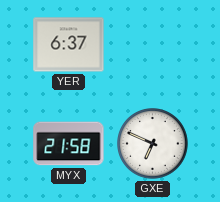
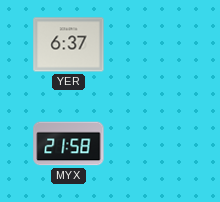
GXE: 6:49 -> none (153, 144)
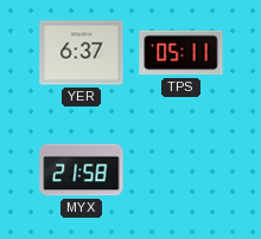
TPS: none -> 05:11 (182, 53)
